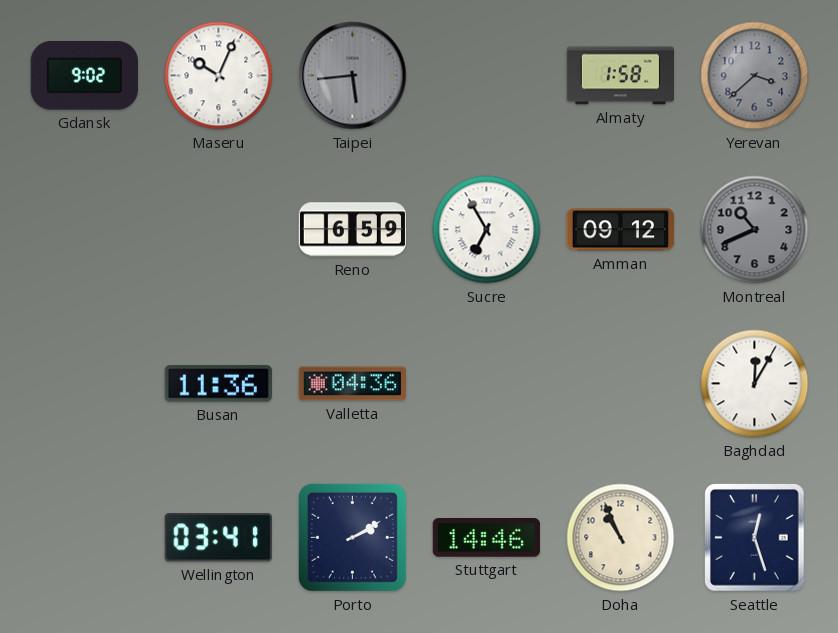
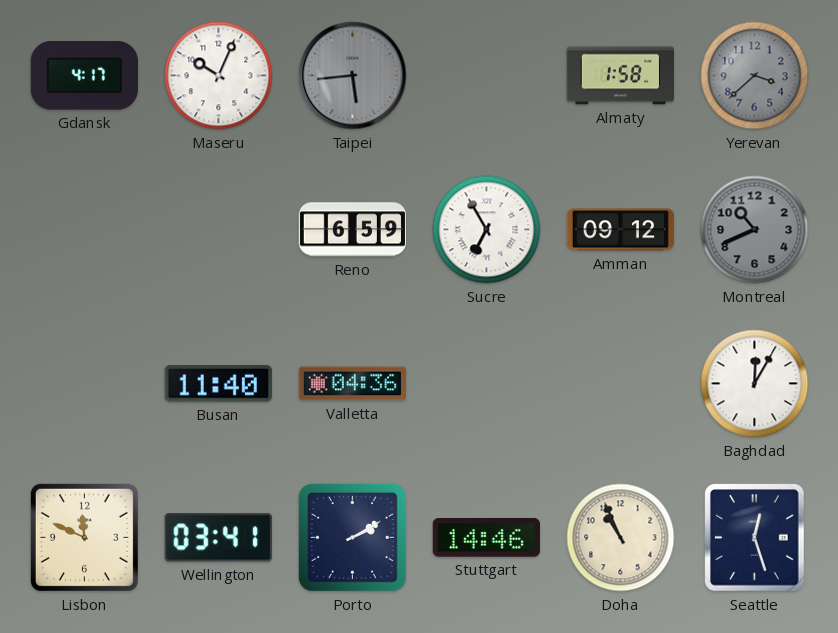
Gdansk: 9:02 -> 4:17 (84, 76)
Busan: 11:36 -> 11:40 (218, 384)
Lisbon: none -> 11:49 (84, 537)
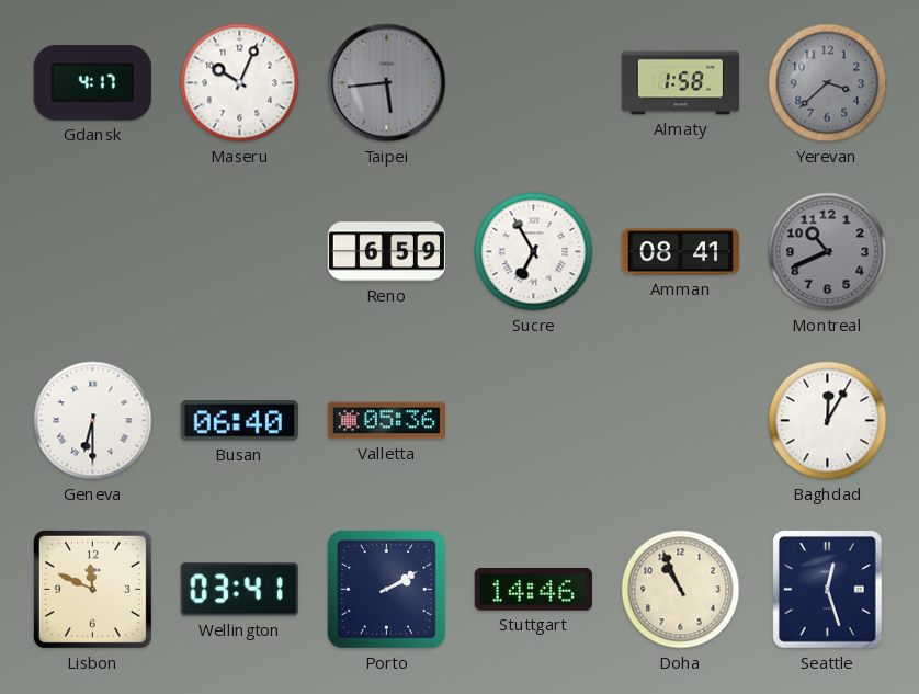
Amman: 09:12 -> 08:41 (681, 252)
Geneva: none -> 6:30 (93, 421)
Busan: 11:40 -> 06:40 (239, 421)
Valletta: 04:36 -> 05:36 (386, 421)
